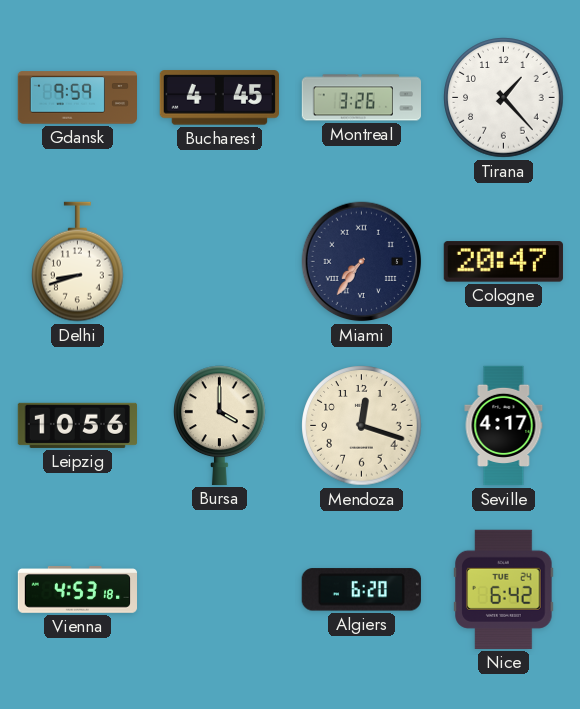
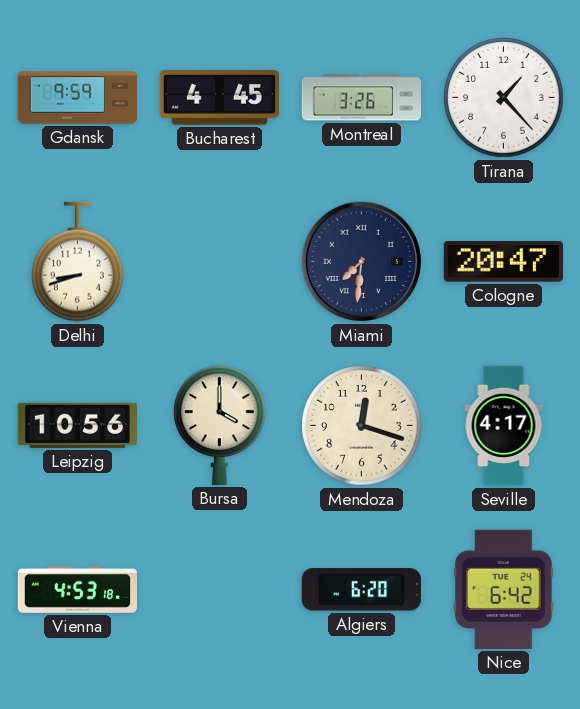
Miami: 7:36 -> 7:31 (362, 262)
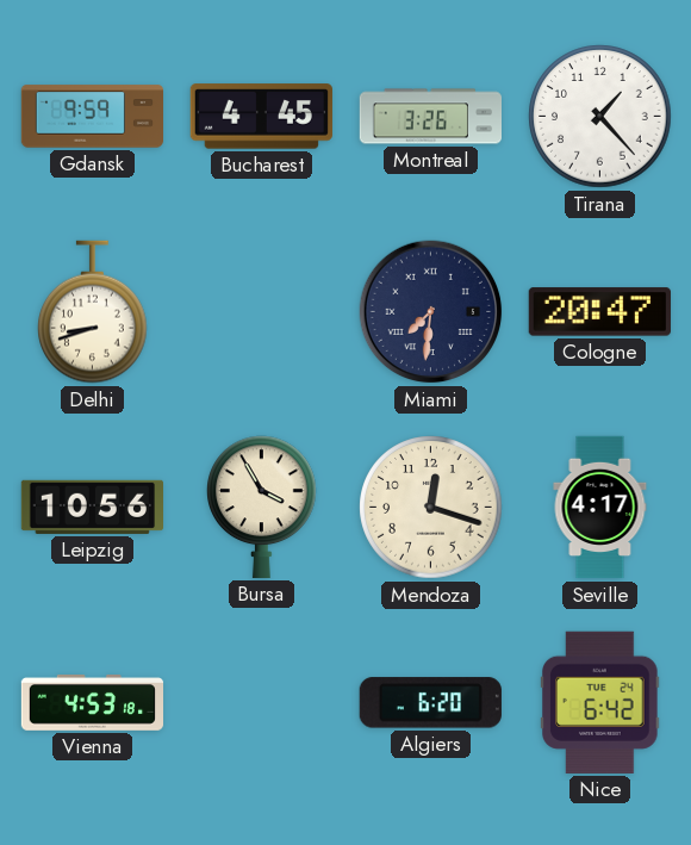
Bursa: 4:00 -> 3:55 (262, 507)
